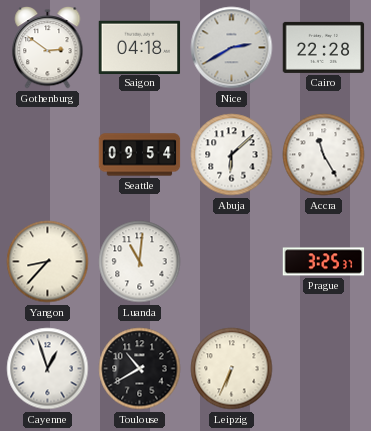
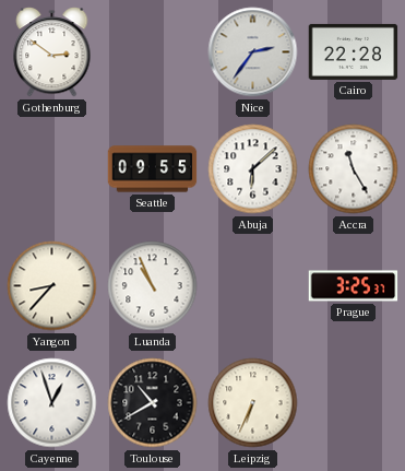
Saigon: 04:18 -> none (140, 47)
Nice: 2:40 -> 2:36 (253, 52)
Seattle: 09:54 -> 09:55 (153, 169)
Luanda: 11:01 -> 10:56 (153, 286)
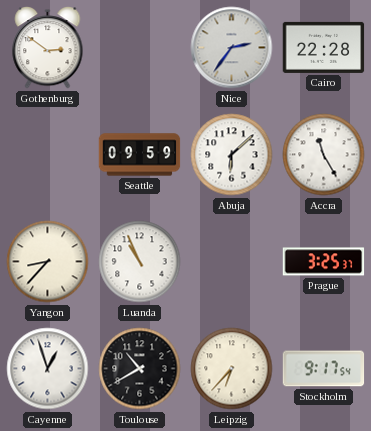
Seattle: 09:55 -> 09:59 (140, 155)
Leipzig: 6:34 -> 6:37 (232, 369)
Stockholm: none -> 9:17 (324, 369)
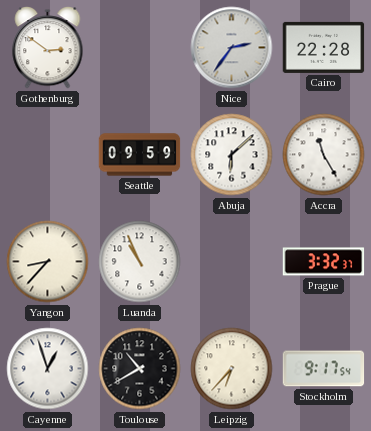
Prague: 3:25 -> 3:32 (324, 262)
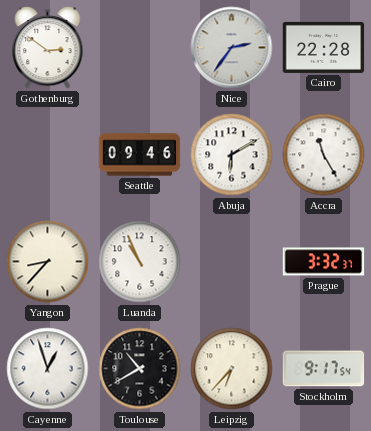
Seattle: 09:59 -> 09:46 (140, 155)
Abuja: 6:08 -> 6:10 (232, 155)
